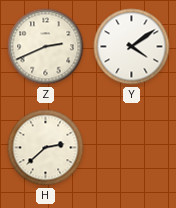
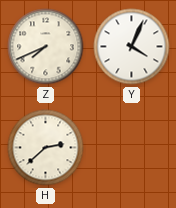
Z: 2:41 -> 7:41 (46, 47)
Y: 4:09 -> 4:04 (132, 47)
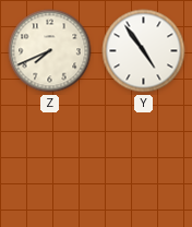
Y: 4:04 -> 4:54 (144, 51)
H: 2:38 -> none (46, 148)
